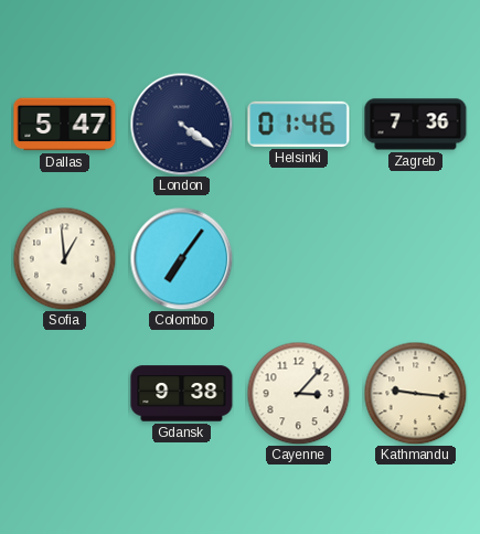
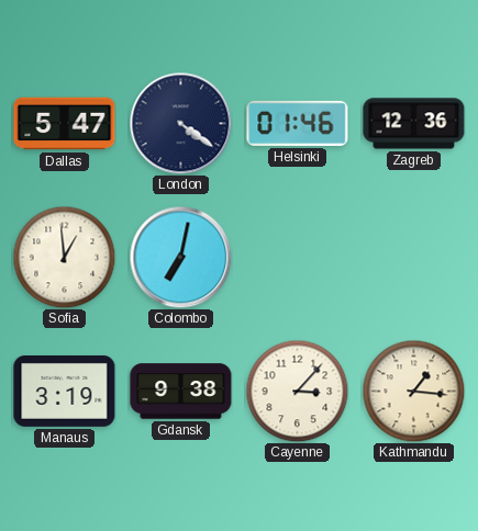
Zagreb: 7:36 -> 12:36 (414, 124)
Colombo: 7:06 -> 7:02 (180, 257)
Manaus: none -> 3:19 (65, 391)
Kathmandu: 9:16 -> 1:16 (413, 391)
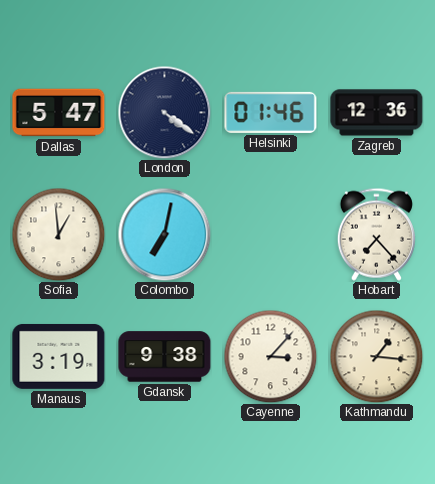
Hobart: none -> 7:23 (376, 234)
